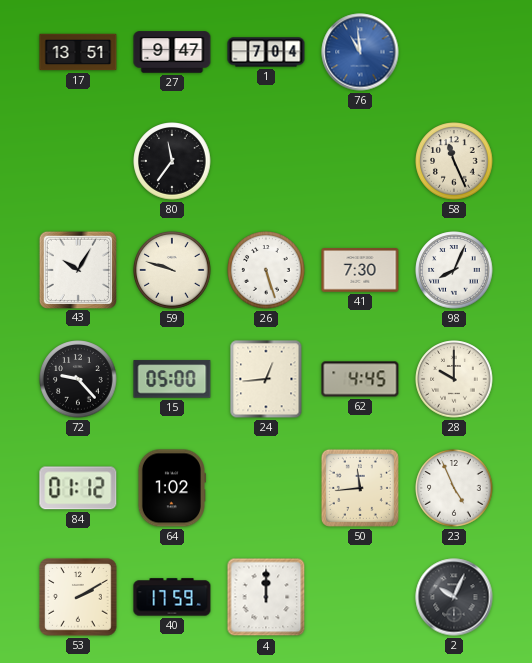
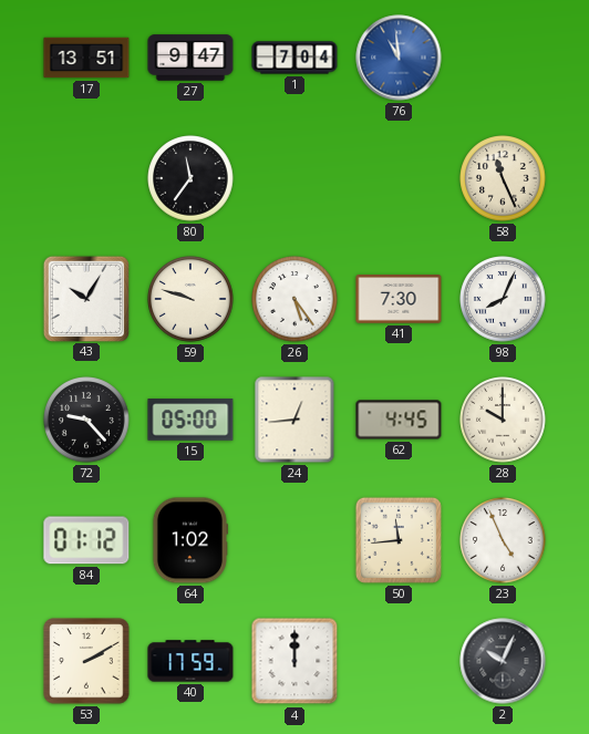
26: 5:27 -> 5:24 (294, 299)
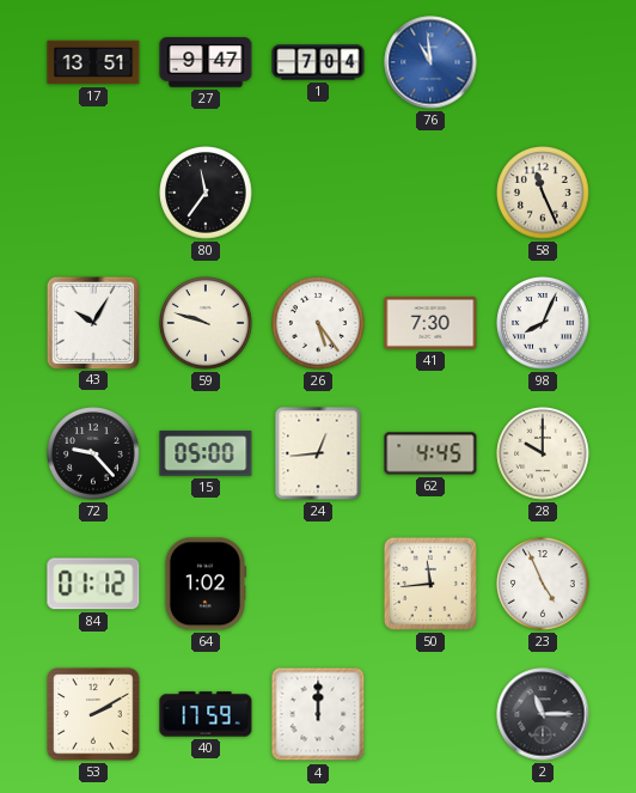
2: 10:04 -> 11:15 (543, 714)
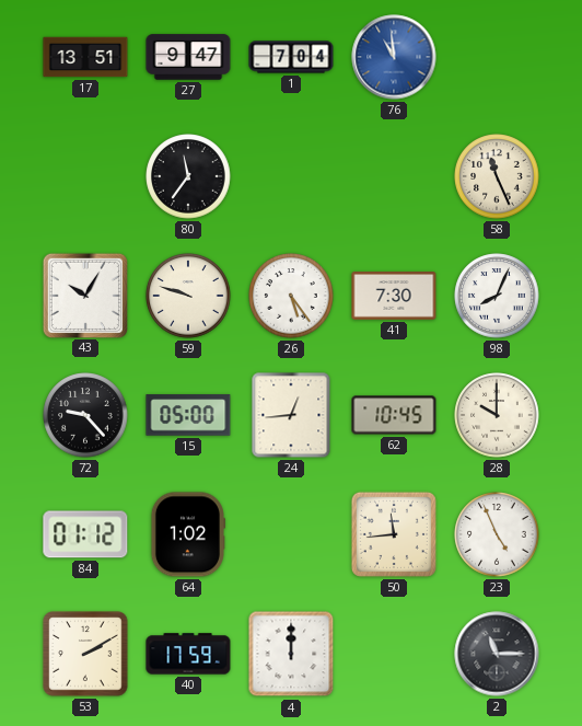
62: 4:45 -> 10:45 (394, 415)
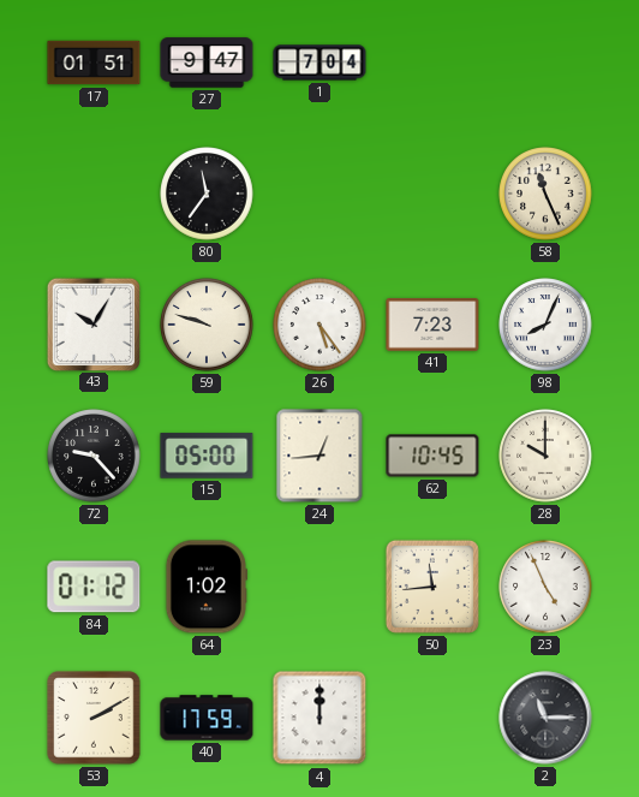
17: 13:51 -> 01:51 (94, 63)
76: 10:59 -> none (394, 57)
41: 7:30 -> 7:23 (432, 325)
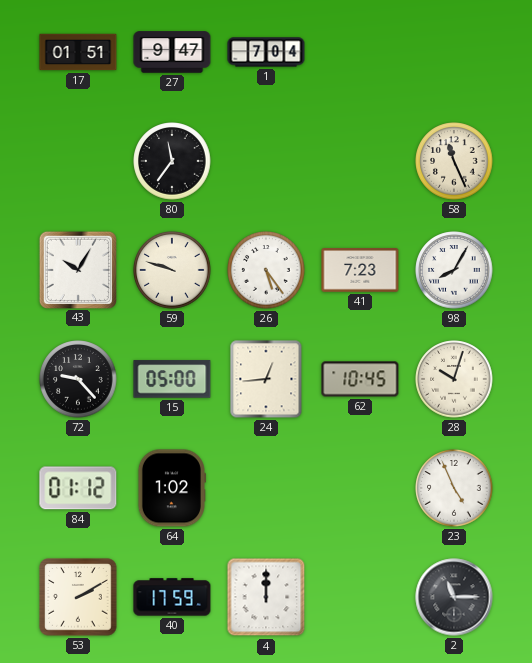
98: 8:04 -> 8:05 (454, 270)
28: 10:00 -> 10:03 (454, 379)
50: 11:44 -> none (432, 587)
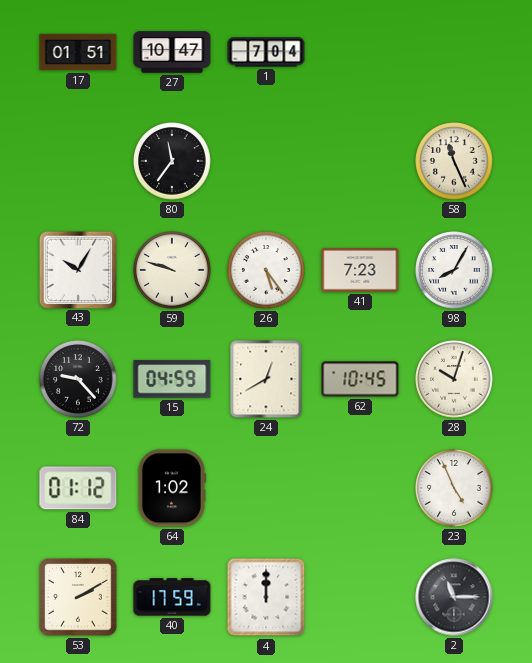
27: 9:47 -> 10:47 (172, 52)
15: 05:00 -> 04:59 (172, 379)
24: 12:44 -> 12:40 (266, 379)
